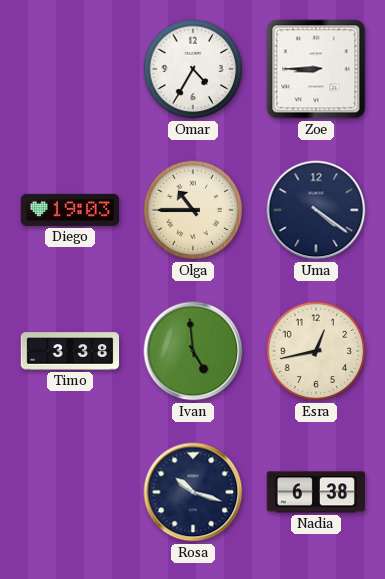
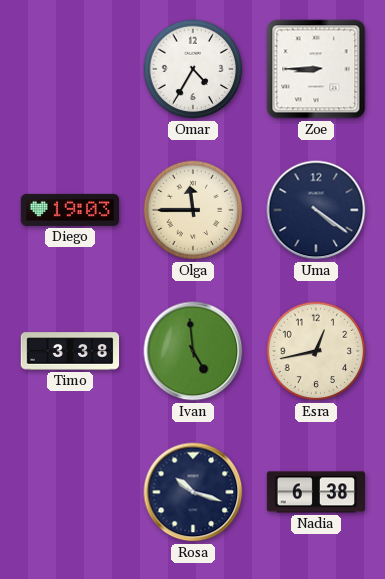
Olga: 10:45 -> 11:45 (193, 210)
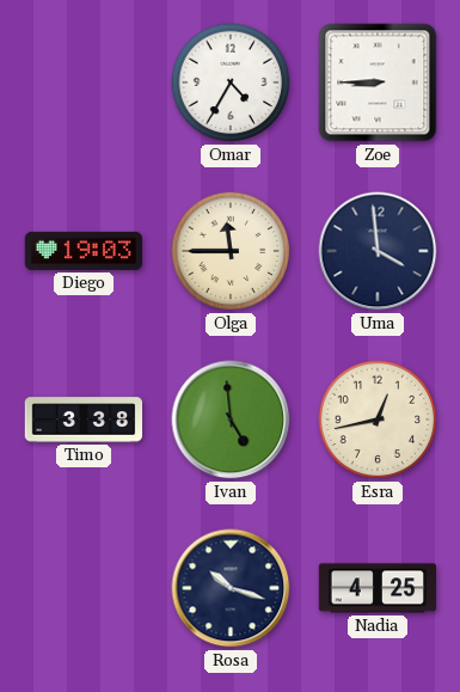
Uma: 4:21 -> 3:59 (378, 251)
Nadia: 6:38 -> 4:25 (378, 588)
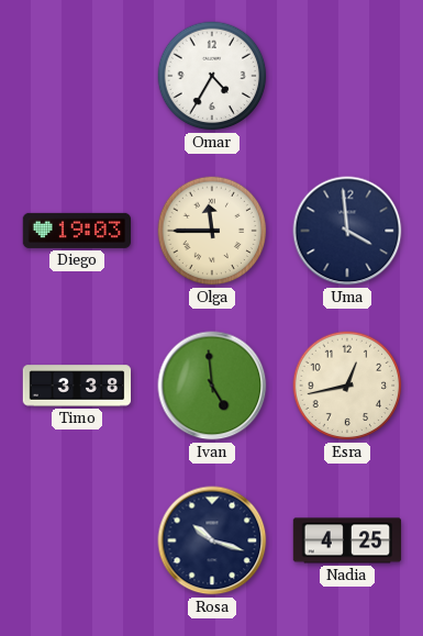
Zoe: 8:45 -> none (378, 82)
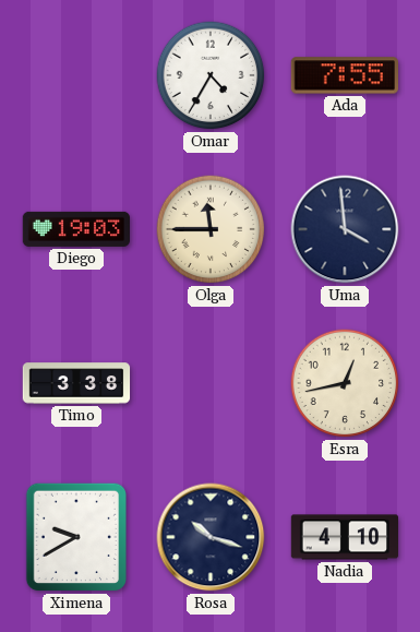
Ada: none -> 7:55 (344, 75)
Ivan: 4:59 -> none (212, 386)
Ximena: none -> 9:40 (75, 537)
Nadia: 4:25 -> 4:10 (345, 537)
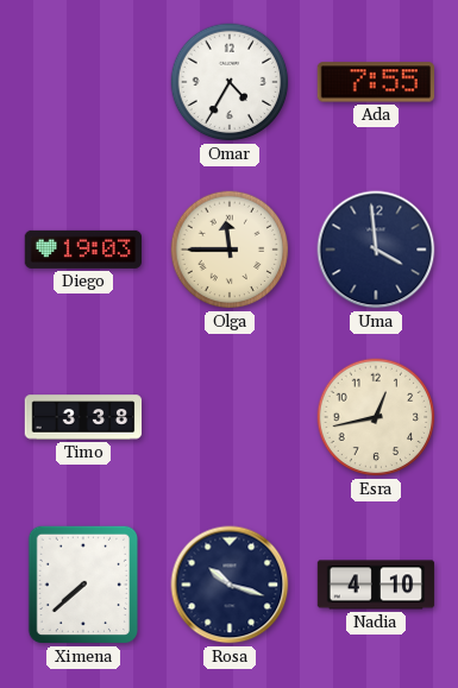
Ximena: 9:40 -> 7:38 (82, 585)
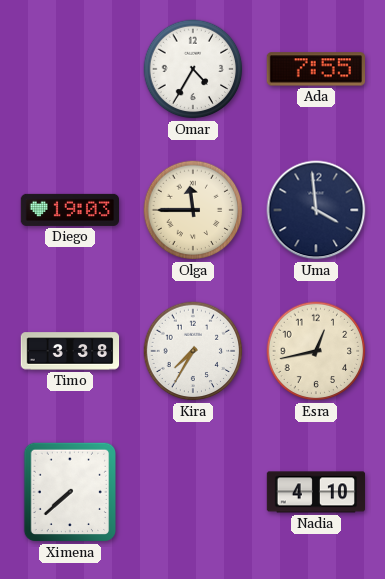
Kira: none -> 7:35 (193, 351)
Rosa: 10:18 -> none (230, 585)
